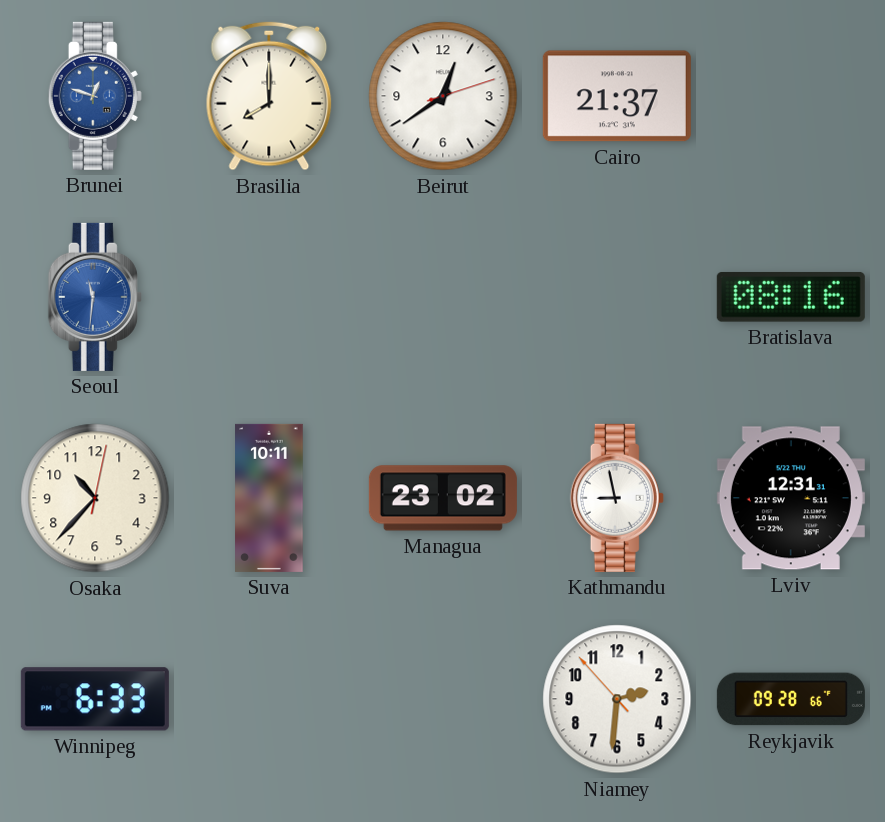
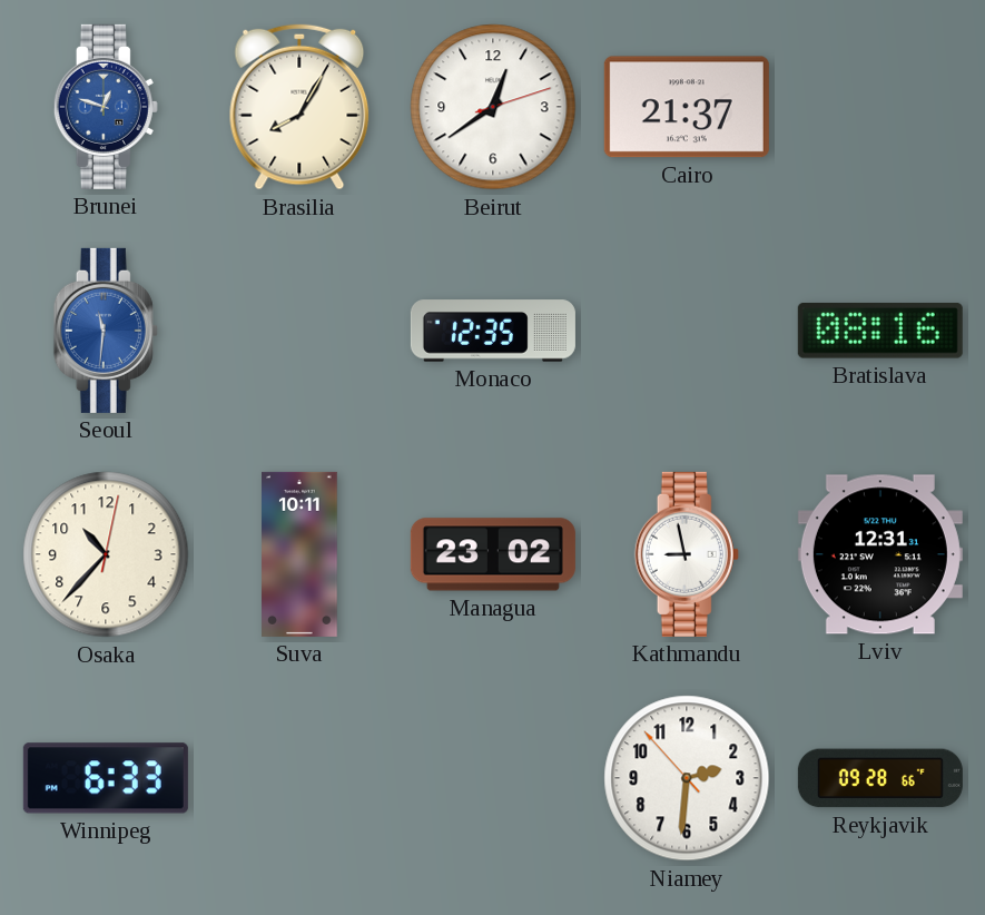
Brasilia: 8:00 -> 8:05 (299, 107)
Monaco: none -> 12:35 (493, 331)
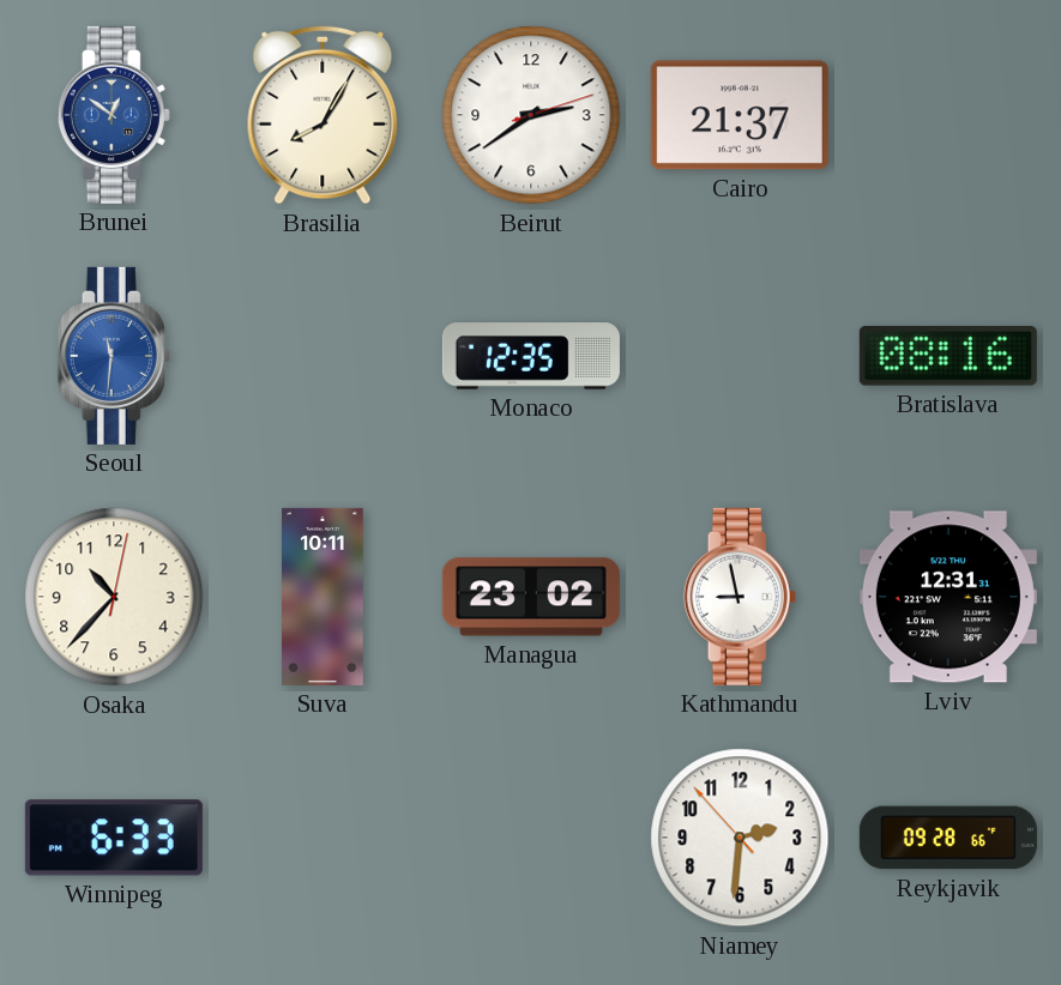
Brunei: 12:48 -> 12:51 (114, 115)
Beirut: 12:39 -> 2:39 (531, 115)
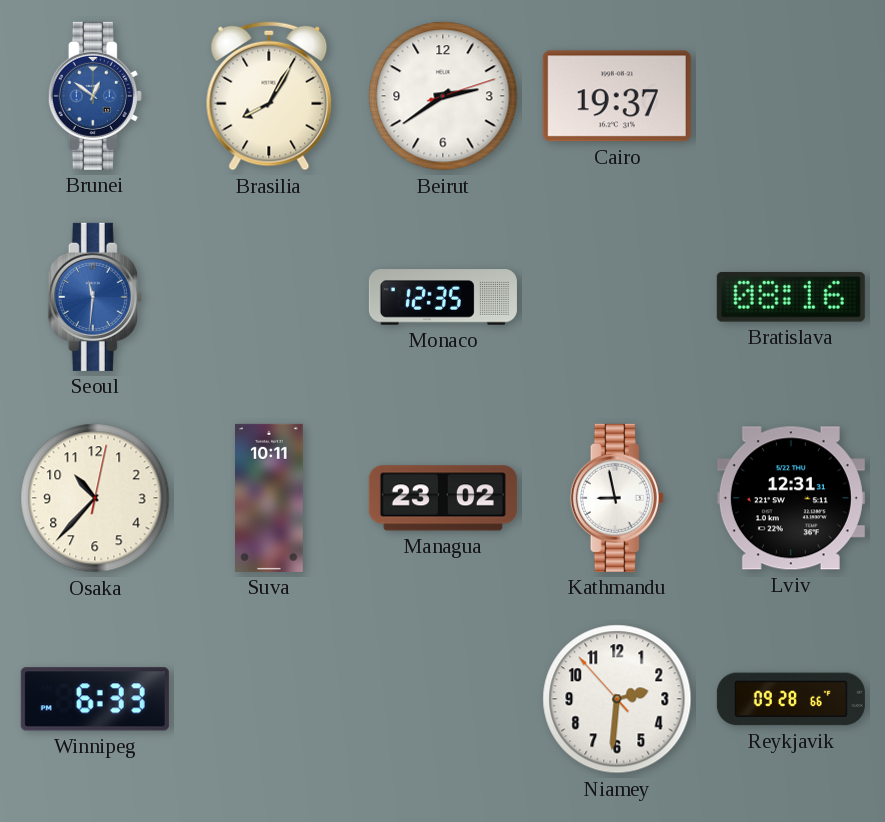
Cairo: 21:37 -> 19:37 (617, 96)
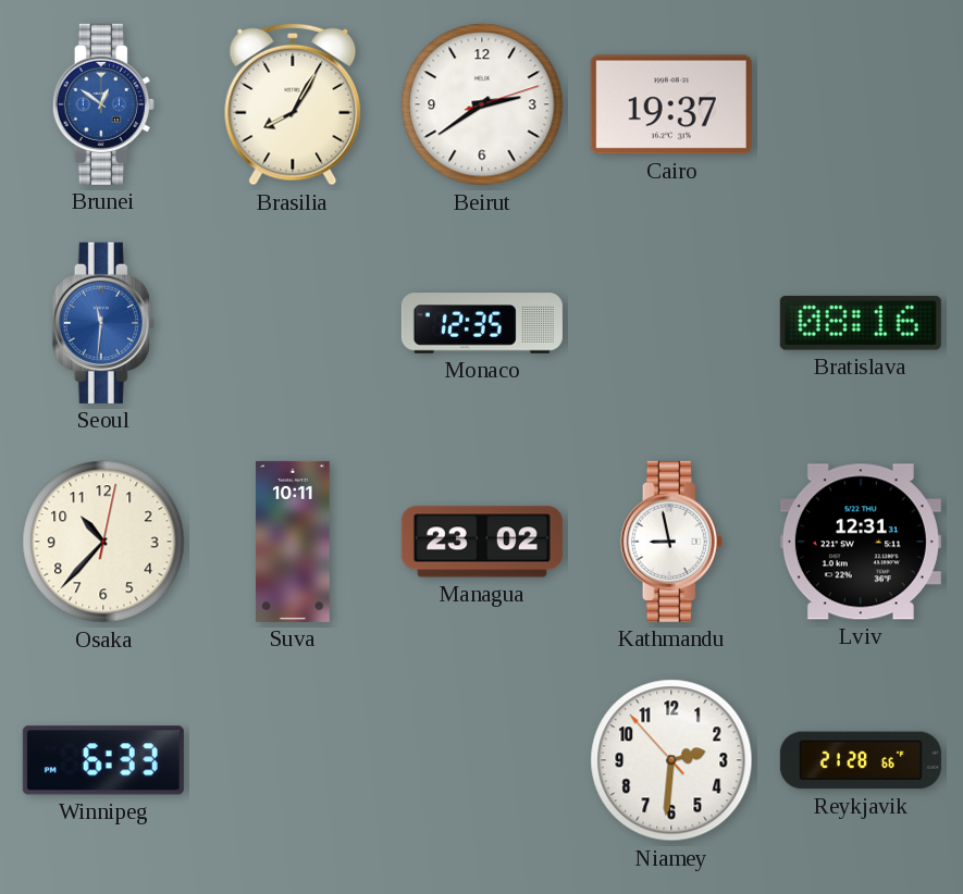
Reykjavik: 09:28 -> 21:28 (861, 760)
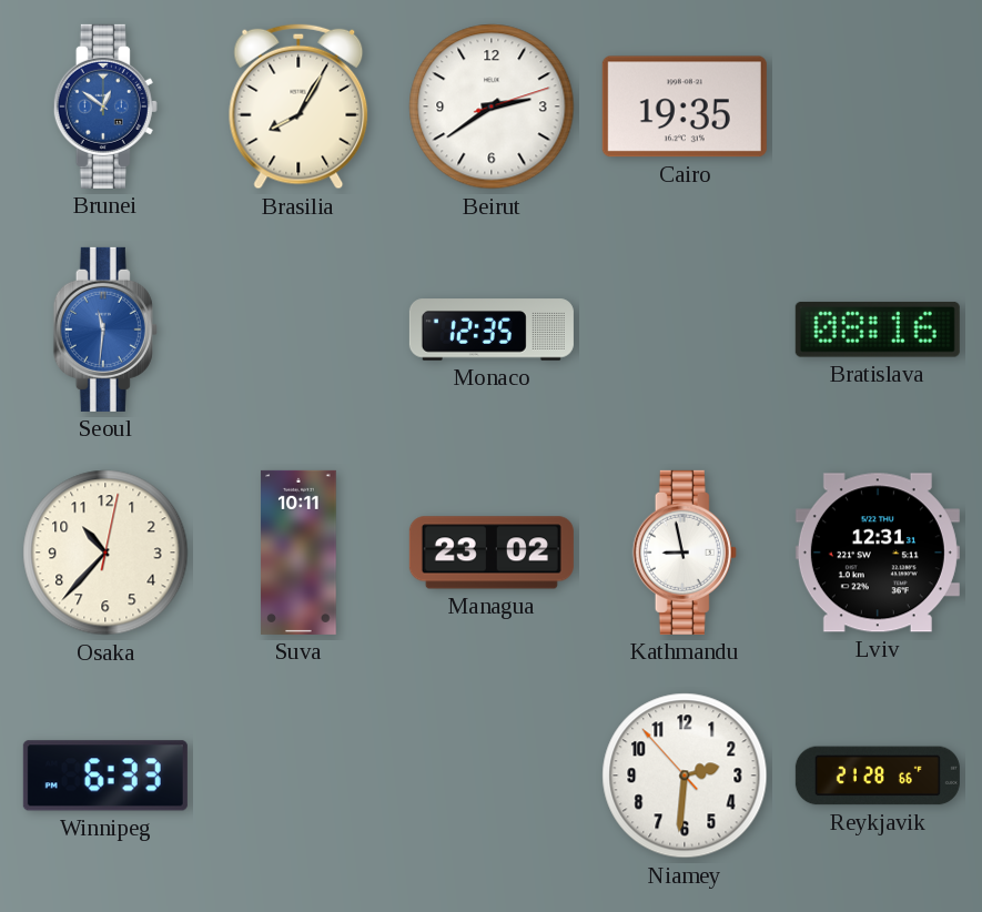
Cairo: 19:37 -> 19:35 (685, 107)
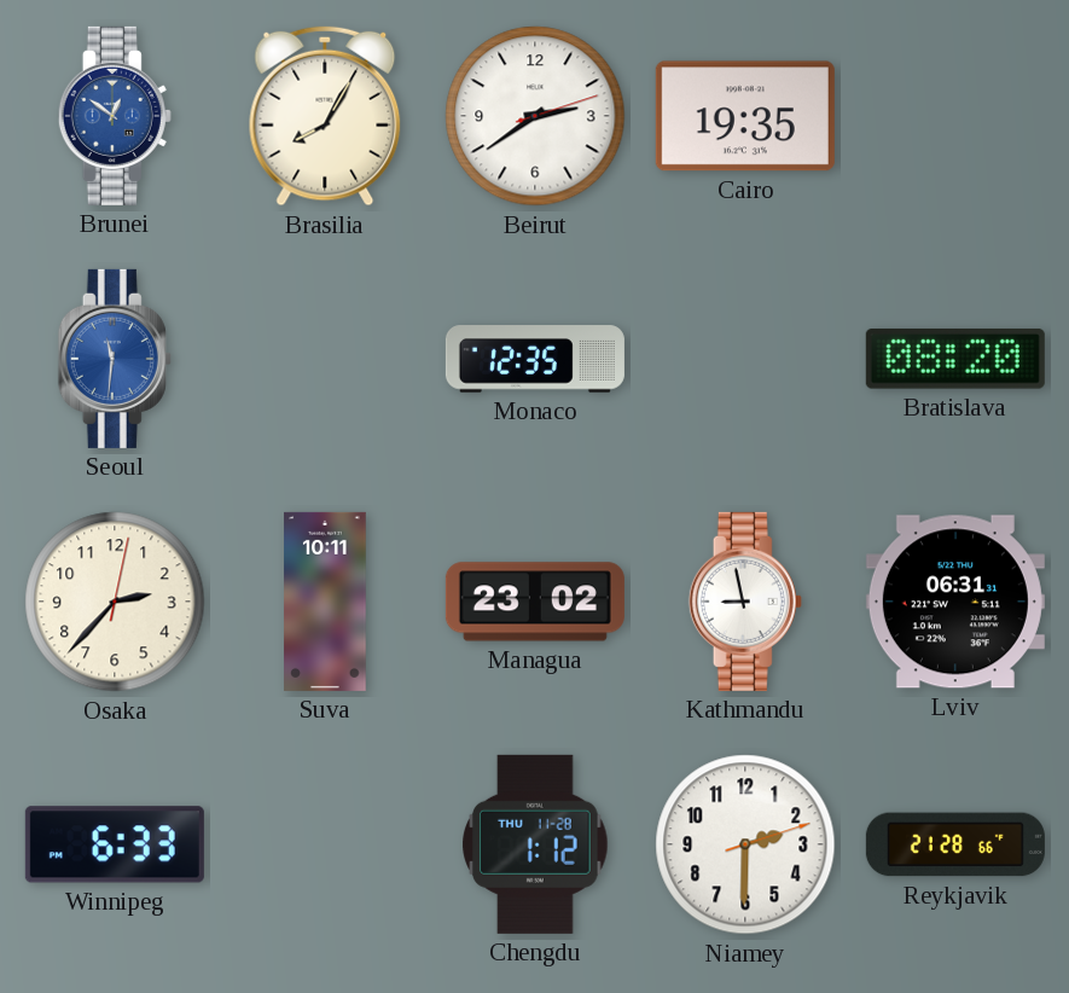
Bratislava: 08:16 -> 08:20 (955, 359)
Osaka: 10:37 -> 2:37 (115, 602)
Lviv: 12:31 -> 06:31 (955, 602)
Chengdu: none -> 1:12 (535, 844)
Niamey: 2:30:53 -> 2:30:12 (745, 844)
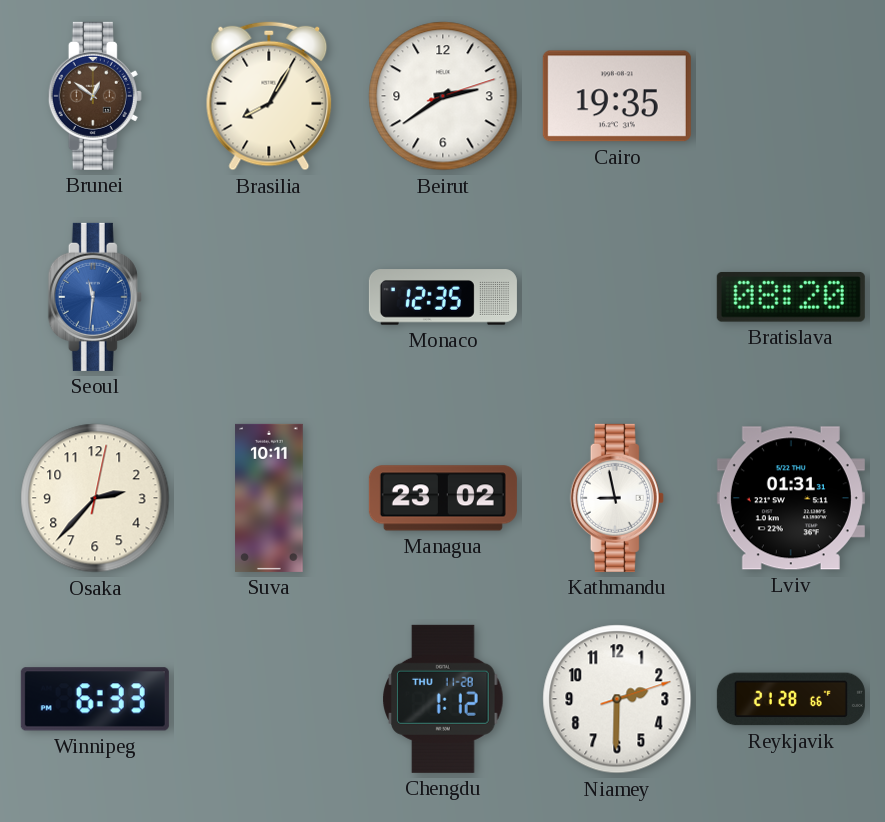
Brunei dial: blue -> brown (95, 96)
Lviv: 06:31 -> 01:31 (791, 498)
